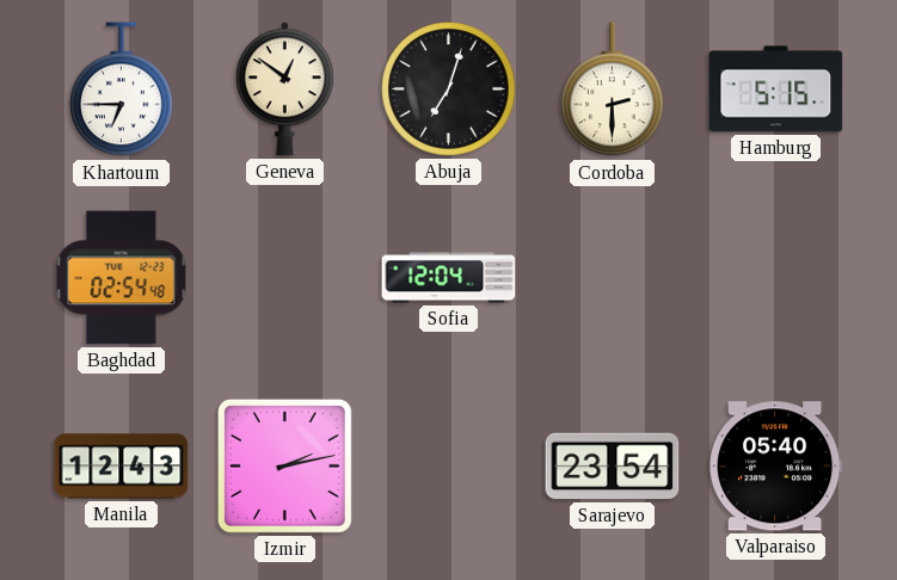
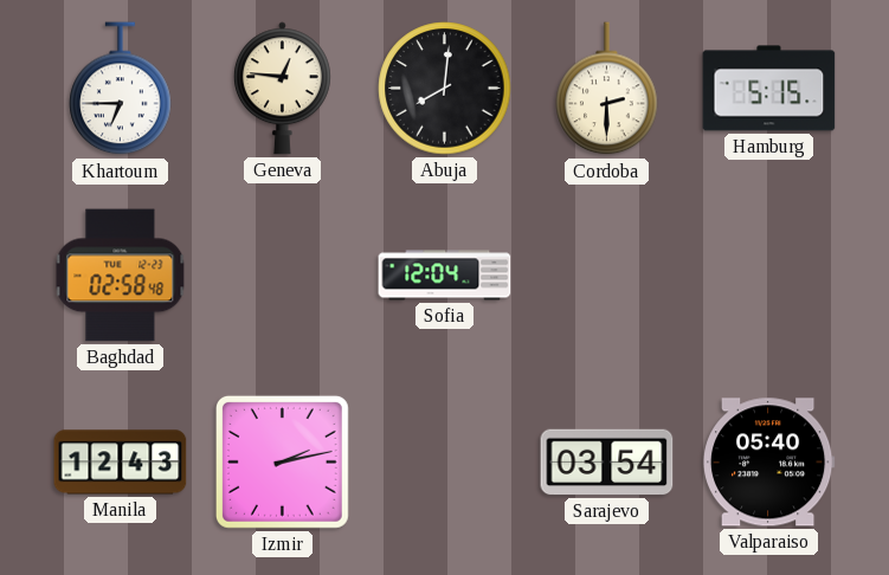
Geneva: 12:51 -> 12:46 (282, 89)
Abuja: 7:03 -> 8:01 (445, 89)
Baghdad: 02:54 -> 02:58 (121, 276)
Sarajevo: 23:54 -> 03:54 (607, 463)
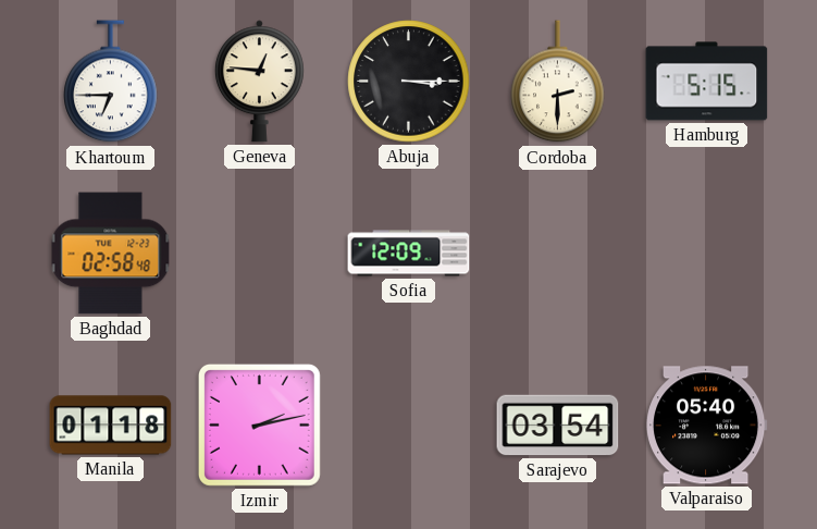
Abuja: 8:01 -> 3:15 (409, 82)
Sofia: 12:04 -> 12:09 (409, 254)
Manila: 12:43 -> 01:18 (111, 426)
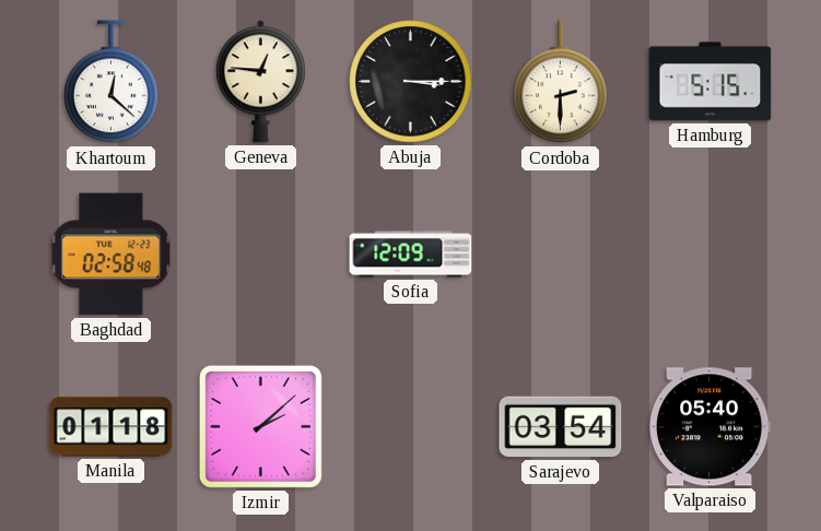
Khartoum: 6:45 -> 12:22 (112, 82)
Izmir: 2:13 -> 2:08 (260, 426)
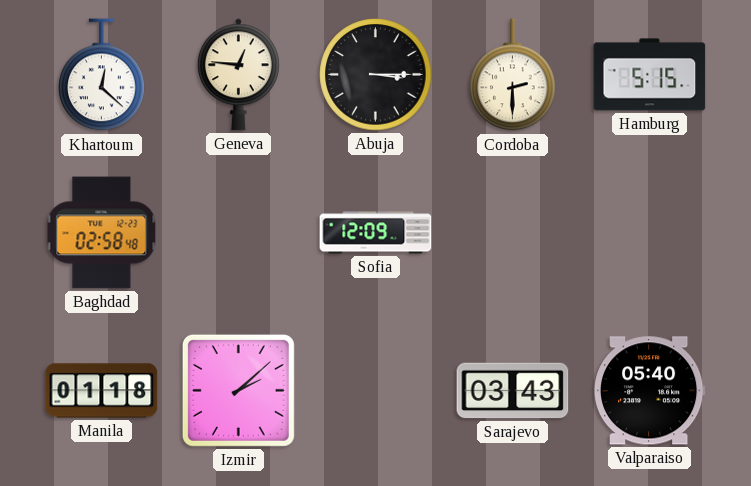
Sarajevo: 03:54 -> 03:43 (513, 391)
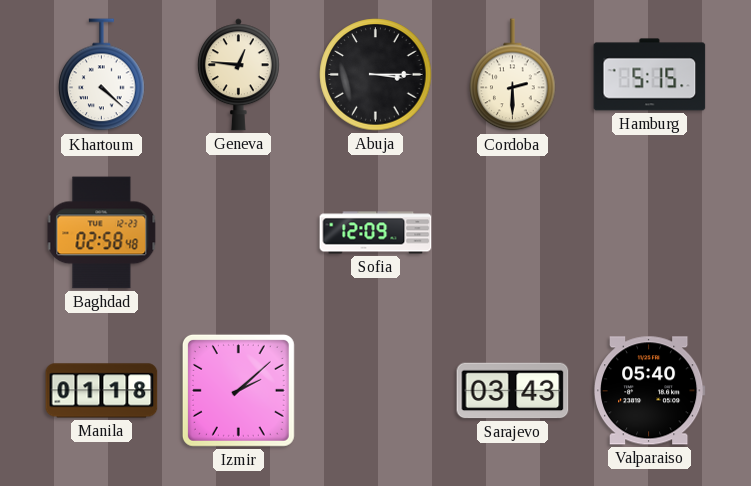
Khartoum: 12:22 -> 4:22 (102, 75)
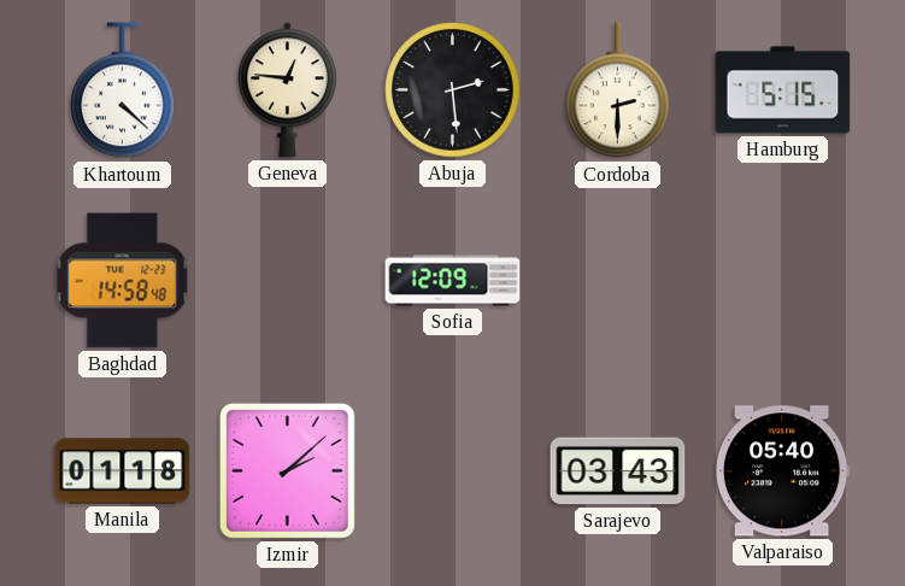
Abuja: 3:15 -> 2:29 (453, 90)
Baghdad: 02:58 -> 14:58 (123, 281)
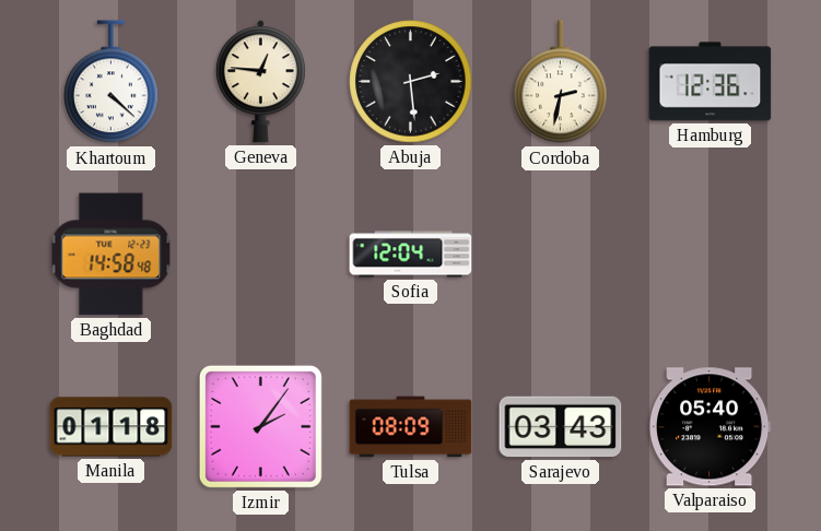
Cordoba: 2:30 -> 2:32 (561, 82)
Hamburg: 5:15 -> 12:36 (711, 82)
Sofia: 12:09 -> 12:04 (411, 255)
Izmir: 2:08 -> 2:06 (260, 426)
Tulsa: none -> 08:09 (411, 427)
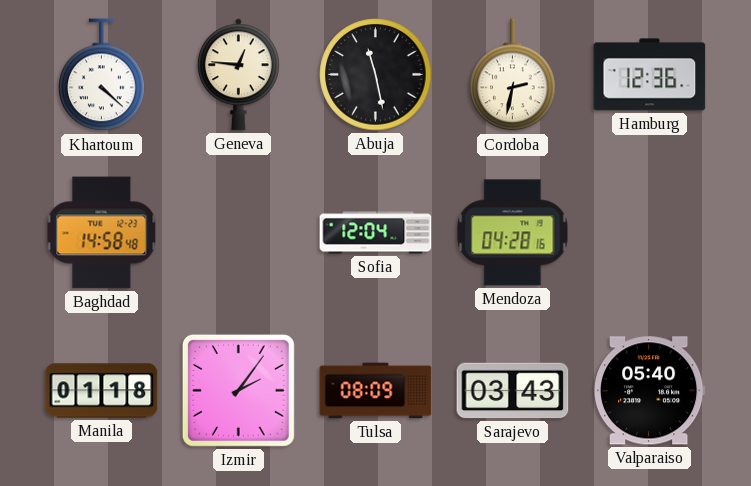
Abuja: 2:29 -> 11:28 (376, 75)
Mendoza: none -> 04:28 (513, 233)
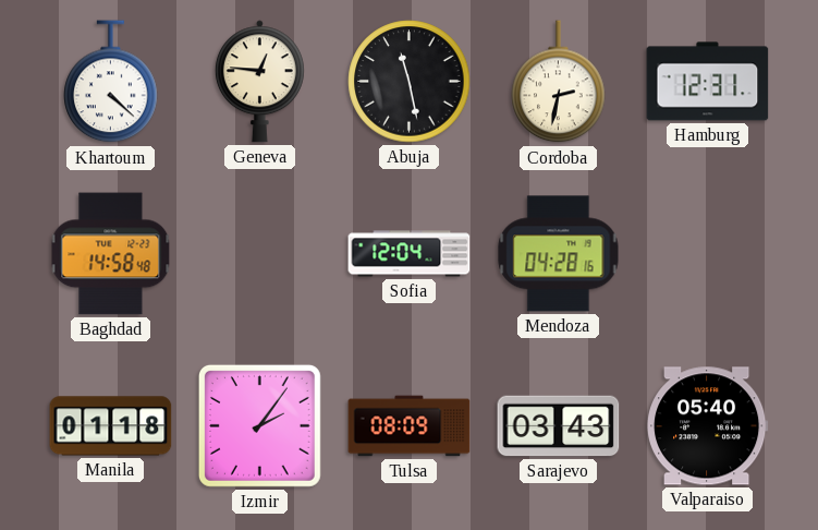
Hamburg: 12:36 -> 12:31 (708, 82)
